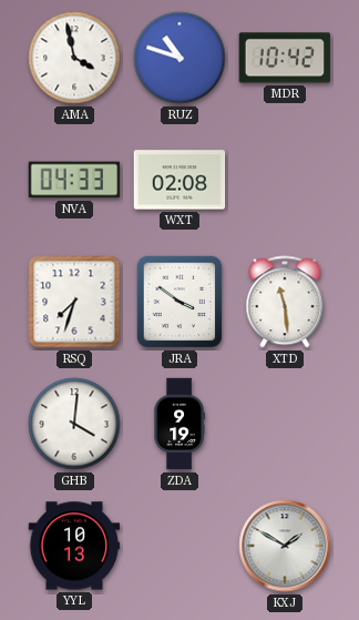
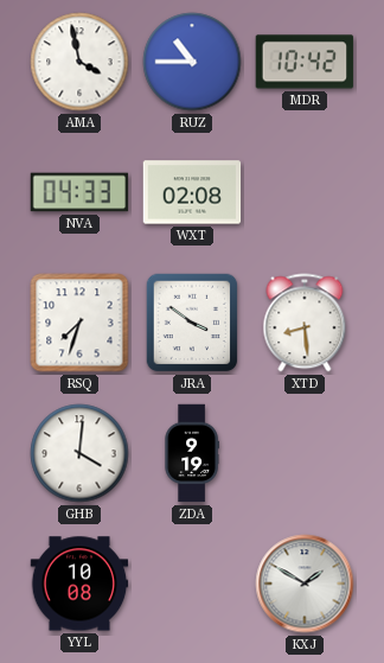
RUZ: 10:48 -> 10:45 (192, 62)
XTD: 11:29 -> 8:29 (305, 323)
YYL: 10:13 -> 10:08 (79, 584)
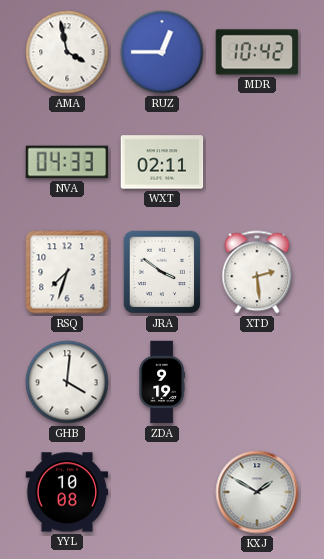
RUZ: 10:45 -> 12:45 (162, 52)
WXT: 02:08 -> 02:11 (162, 162)
XTD: 8:29 -> 2:29 (257, 272)
